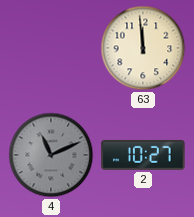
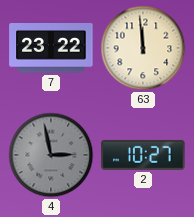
7: none -> 23:22 (51, 49)
4: 11:11 -> 2:58 (51, 155)
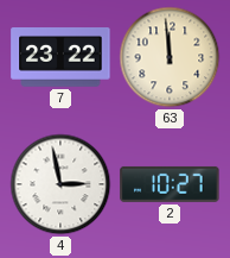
4 dial: grey -> white (60, 184)
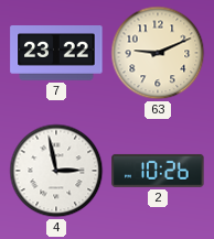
63: 11:59 -> 9:11 (158, 53)
2: 10:27 -> 10:26 (158, 171)
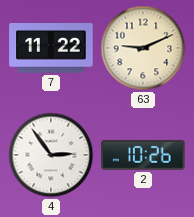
7: 23:22 -> 11:22 (51, 49)
4: 2:58 -> 2:54 (51, 155)
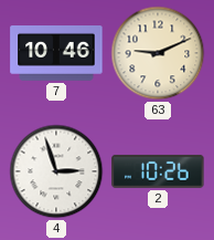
7: 11:22 -> 10:46 (56, 54)
4: 2:54 -> 2:57 (56, 171)
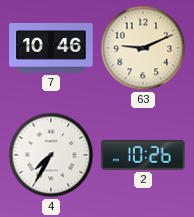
4: 2:57 -> 7:35 (51, 155)
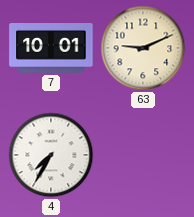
7: 10:46 -> 10:01 (51, 49)
2: 10:26 -> none (143, 155)
